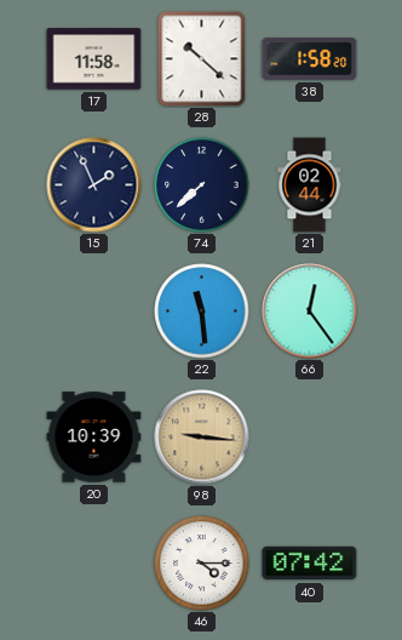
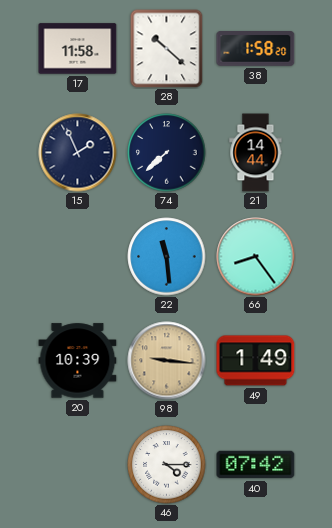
21: 02:44 -> 14:44 (256, 153)
66: 12:24 -> 8:24 (256, 257)
49: none -> 1:49 (256, 361)
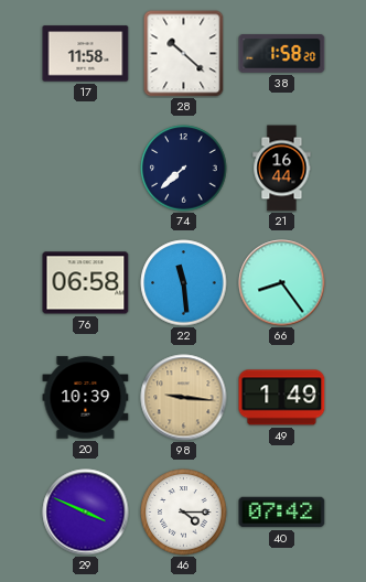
15: 1:56 -> none (78, 153)
21: 14:44 -> 16:44 (282, 169)
76: none -> 06:58 (86, 283)
29: none -> 3:49 (86, 513)
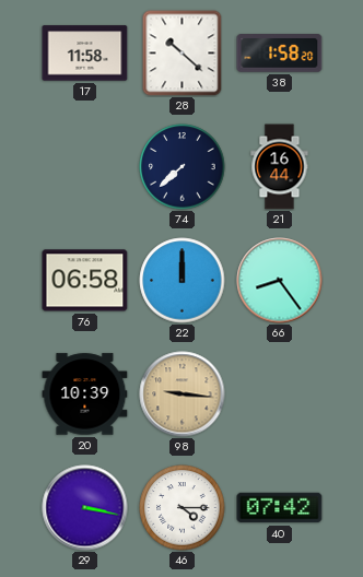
22: 11:29 -> 12:00 (183, 281)
49: 1:49 -> none (282, 398)
29: 3:49 -> 3:17 (85, 508)
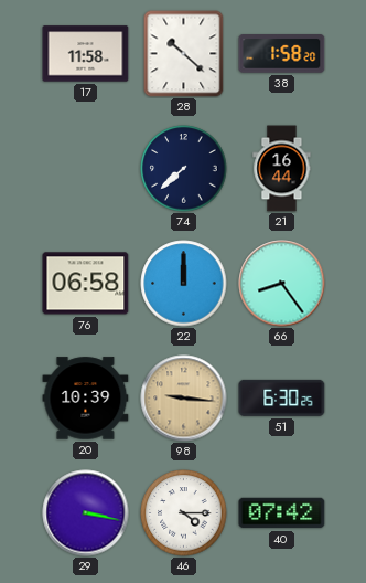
51: none -> 6:30 (282, 397)
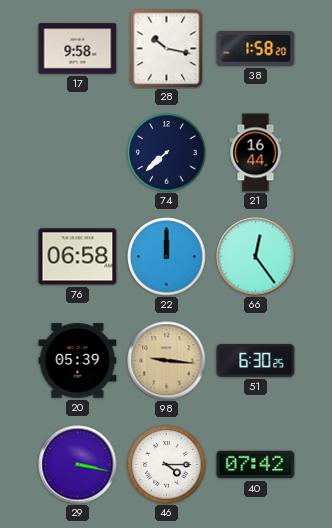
17: 11:58 -> 9:58 (78, 49)
28: 10:22 -> 10:17 (167, 49)
66: 8:24 -> 12:24 (256, 257)
20: 10:39 -> 05:39 (78, 361)
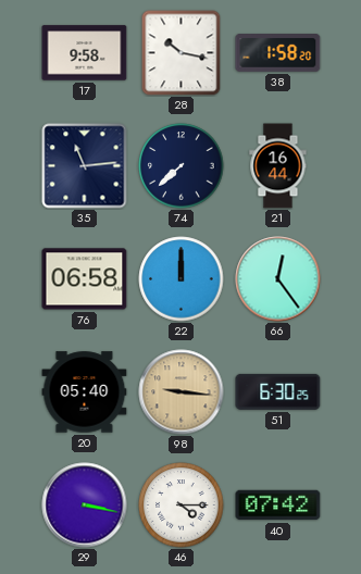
35: none -> 11:14 (85, 166)
20: 05:39 -> 05:40 (85, 392)
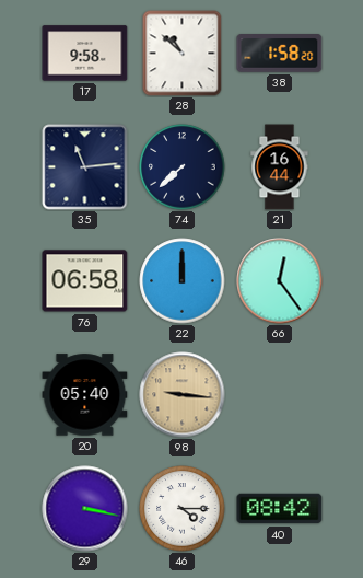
28: 10:17 -> 10:52 (183, 54)
51: 6:30 -> none (278, 391)
40: 07:42 -> 08:42 (280, 509)
